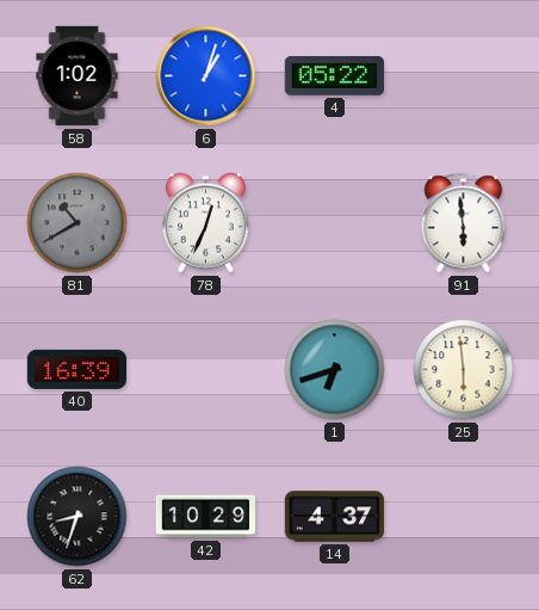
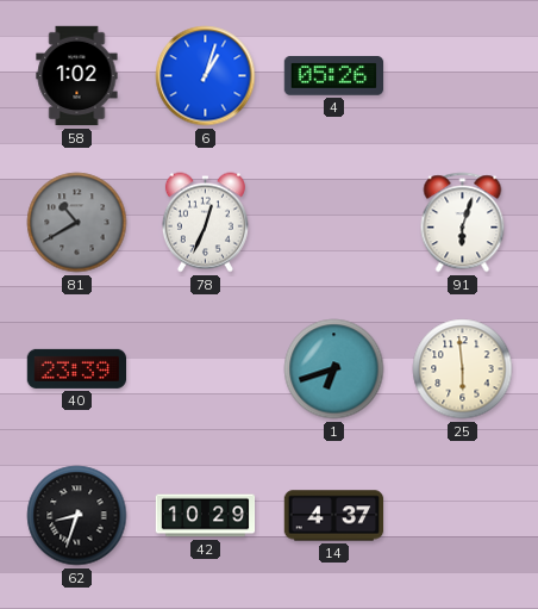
4: 05:22 -> 05:26 (334, 76)
91: 5:59 -> 6:03 (463, 223)
40: 16:39 -> 23:39 (76, 368)
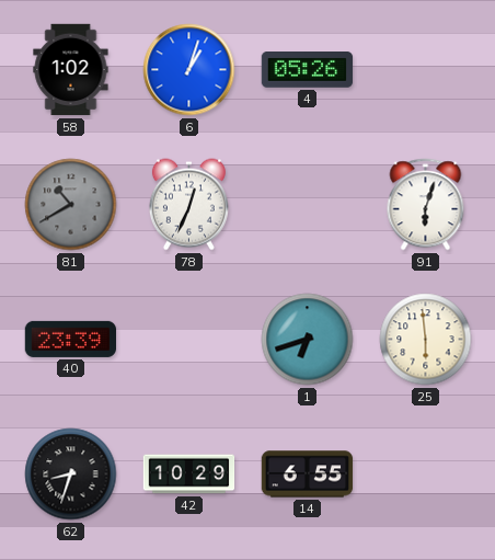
14: 4:37 -> 6:55 (308, 475)
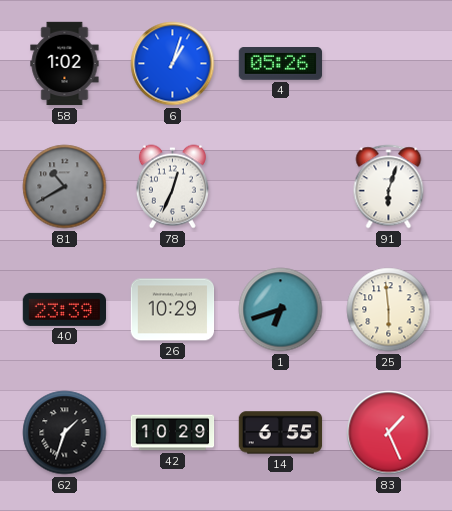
26: none -> 10:29 (173, 310)
62: 8:33 -> 1:33 (65, 433)
83: none -> 1:26 (389, 433)
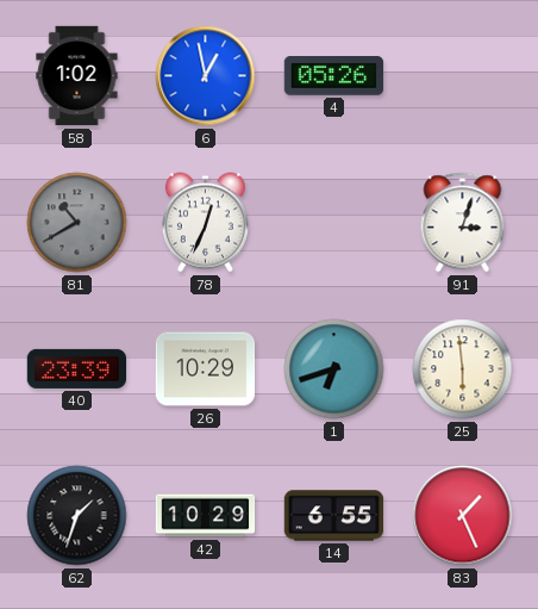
6: 1:03 -> 12:58 (206, 76)
91: 6:03 -> 3:03 (463, 223)
